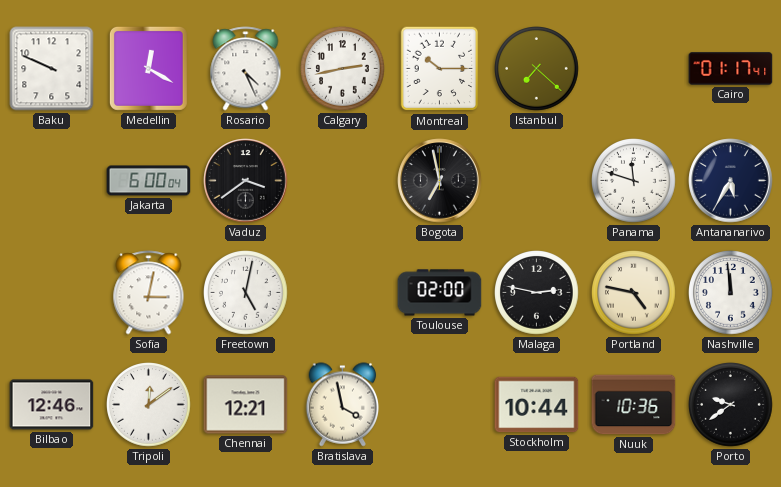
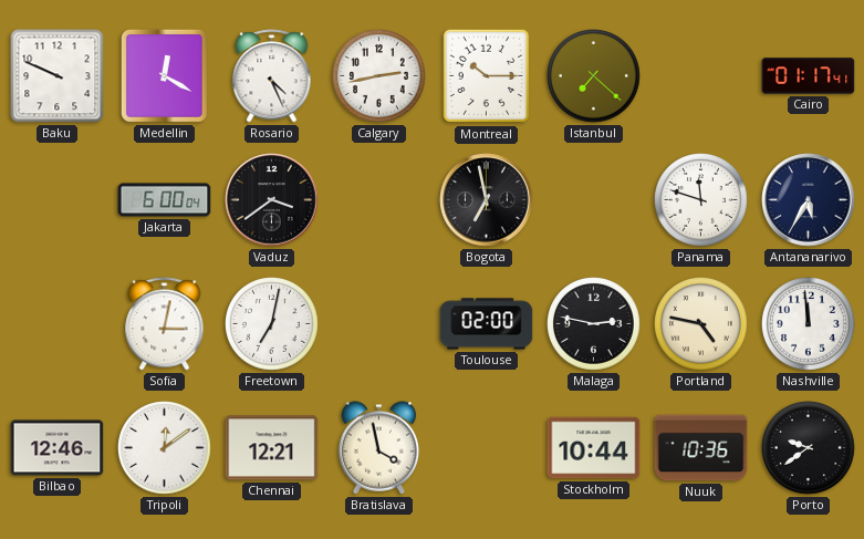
Freetown: 5:02 -> 7:02 (272, 324)
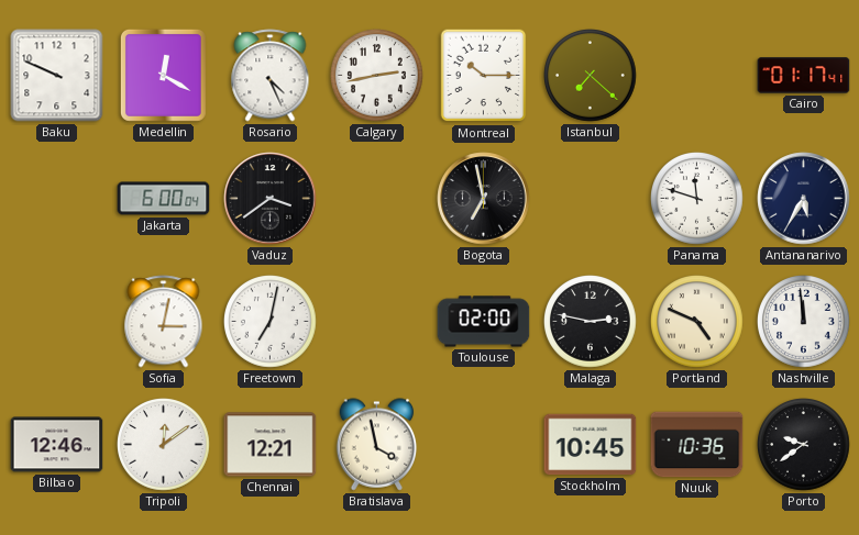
Portland: 4:47 -> 4:49 (697, 322)
Stockholm: 10:44 -> 10:45 (591, 445)
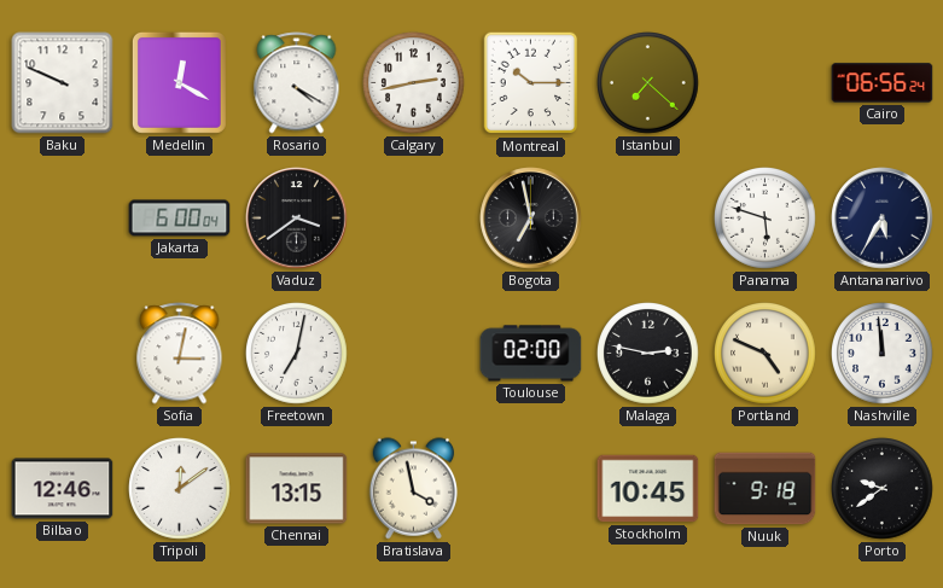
Rosario: 4:26 -> 4:20 (297, 83)
Cairo: 01:17 -> 06:56 (883, 83)
Panama: 11:48 -> 5:48 (766, 219)
Chennai: 12:21 -> 13:15 (297, 489)
Nuuk: 10:36 -> 9:18 (766, 489)
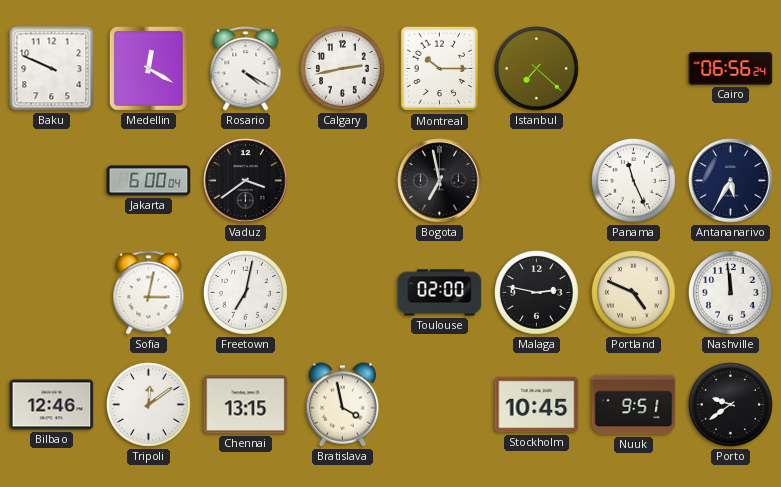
Panama: 5:48 -> 11:26 (634, 181)
Nuuk: 9:18 -> 9:51 (634, 405)
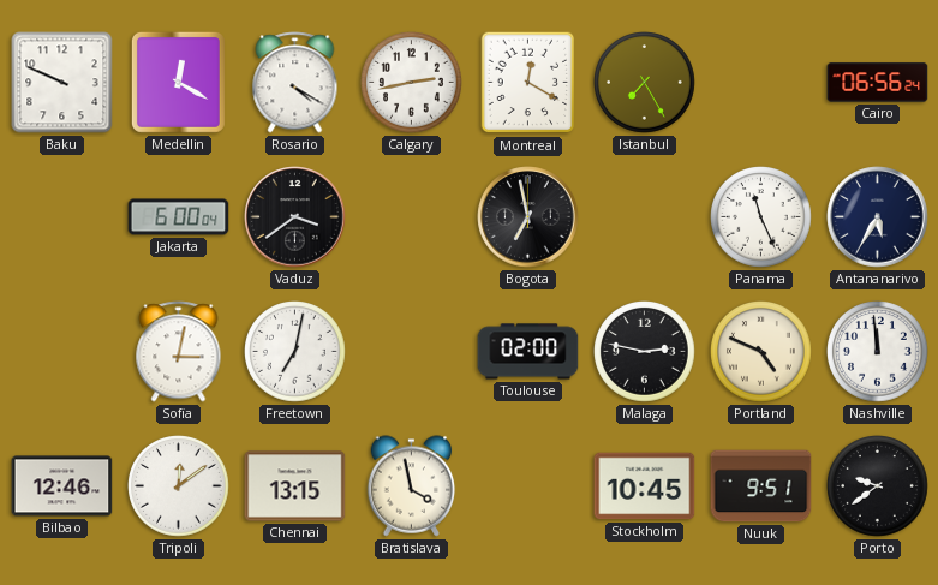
Montreal: 10:15 -> 12:20 (528, 83)
Istanbul: 7:22 -> 7:25 (645, 83)
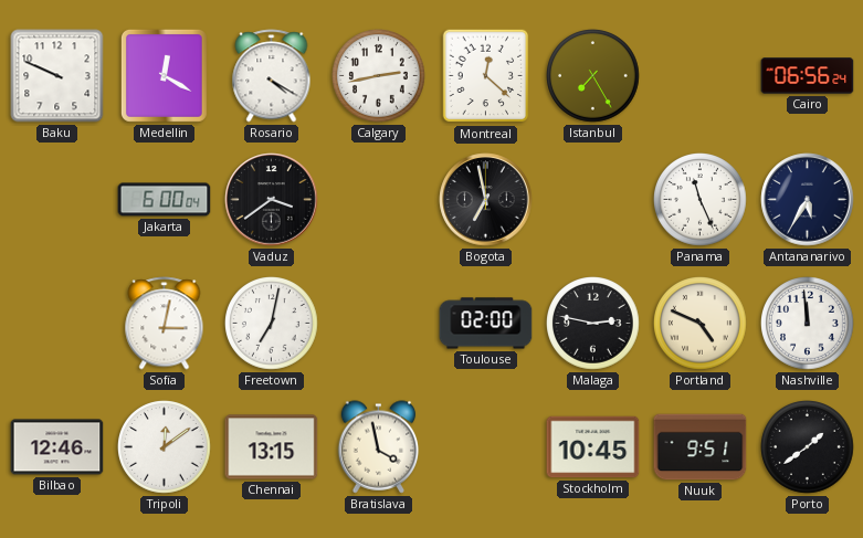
Montreal: 12:20 -> 12:22 (486, 76)
Porto: 9:39 -> 1:39 (808, 447)
